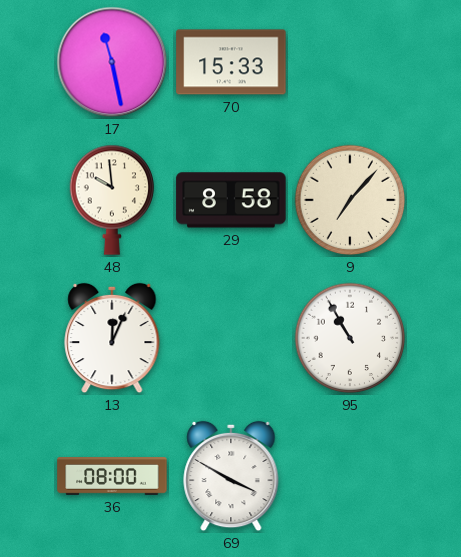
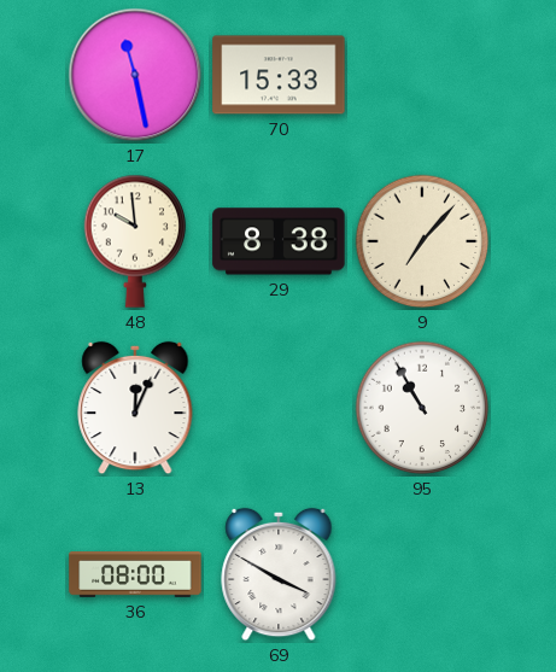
29: 8:58 -> 8:38 (279, 241)
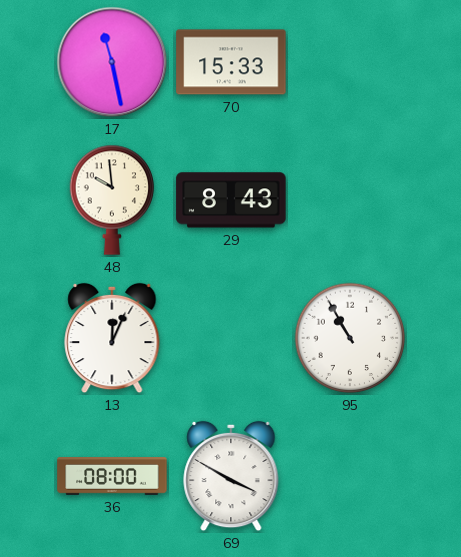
29: 8:38 -> 8:43 (231, 200)
9: 7:07 -> none (422, 241)
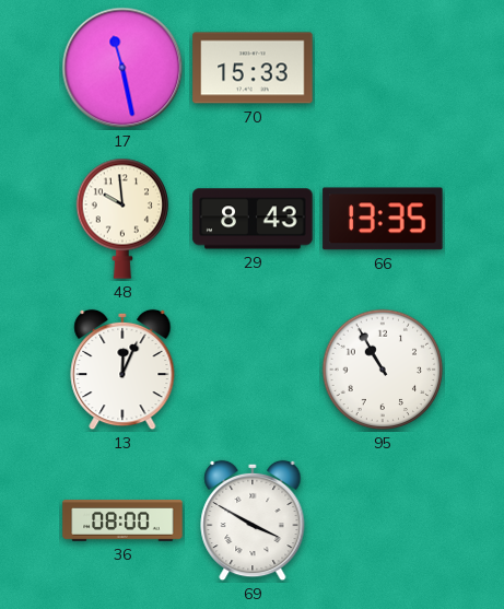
66: none -> 13:35 (383, 219)
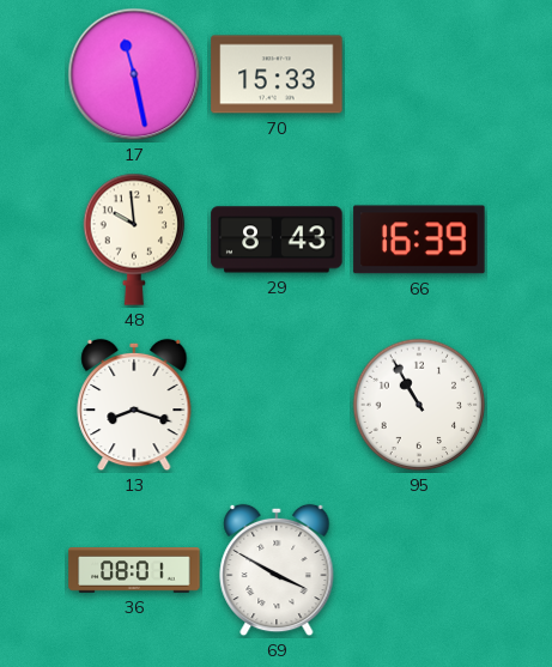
66: 13:35 -> 16:39 (419, 239)
13: 12:04 -> 8:18 (134, 405)
36: 08:00 -> 08:01 (134, 570)
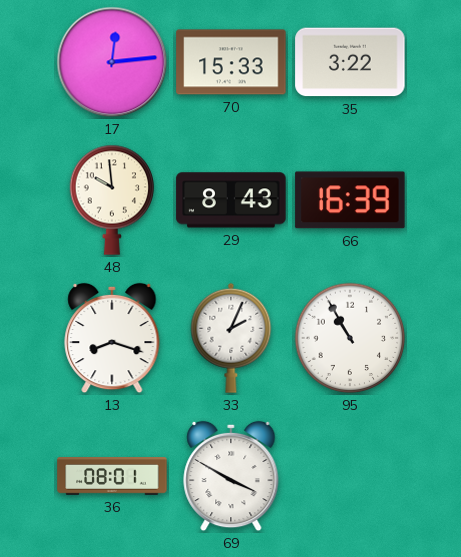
17: 11:28 -> 12:14 (112, 62)
35: none -> 3:22 (350, 62)
33: none -> 2:04 (231, 338)
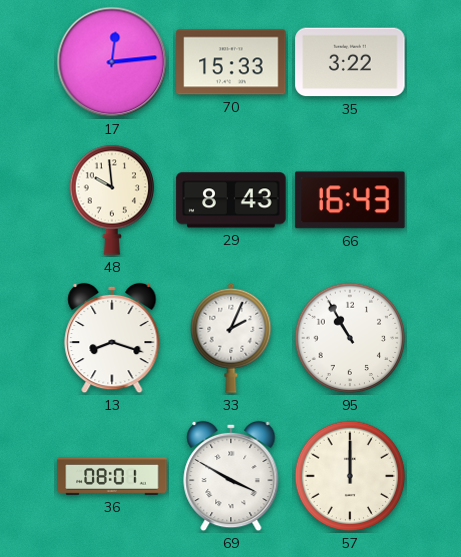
66: 16:39 -> 16:43 (350, 200)
57: none -> 12:00 (350, 476)
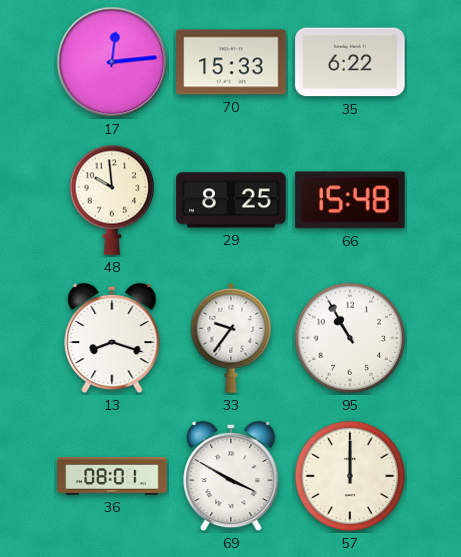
35: 3:22 -> 6:22 (350, 62)
29: 8:43 -> 8:25 (231, 200)
66: 16:43 -> 15:48 (350, 200)
33: 2:04 -> 9:36 (231, 338)
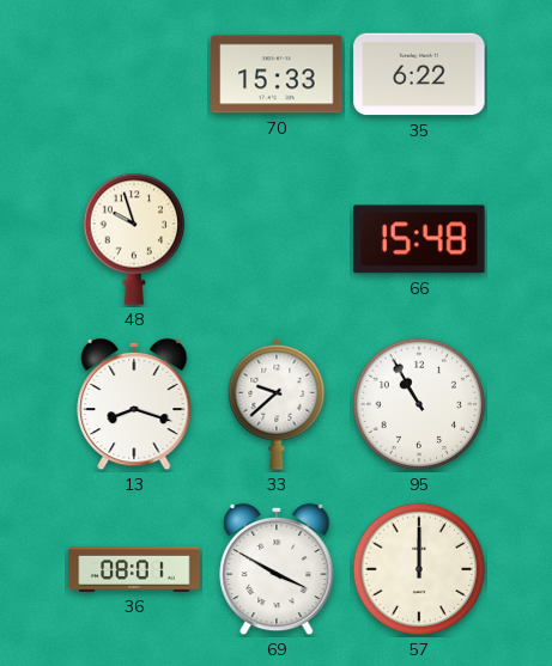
17: 12:14 -> none (112, 62)
48: 9:59 -> 9:57 (134, 239)
29: 8:25 -> none (231, 200)
33: 9:36 -> 9:38 (277, 404)
